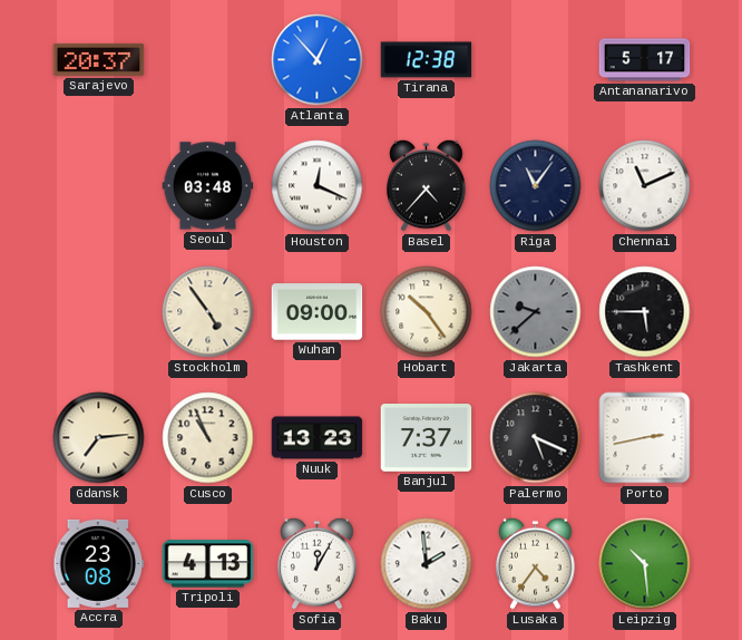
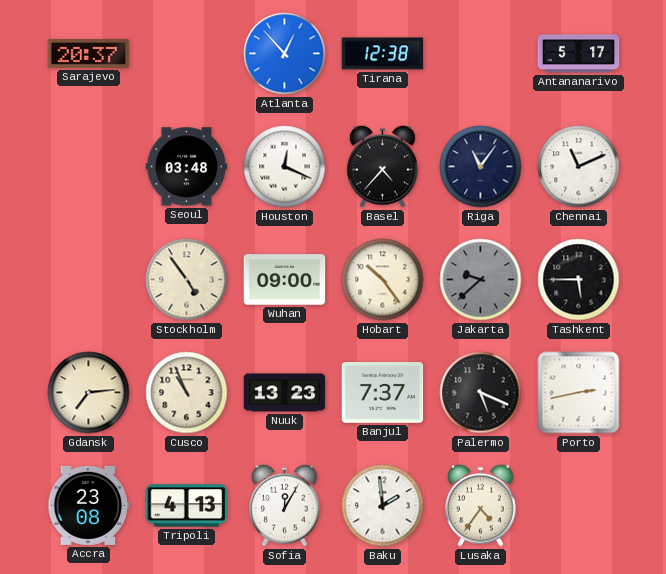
Leipzig: 10:29 -> none (645, 564)
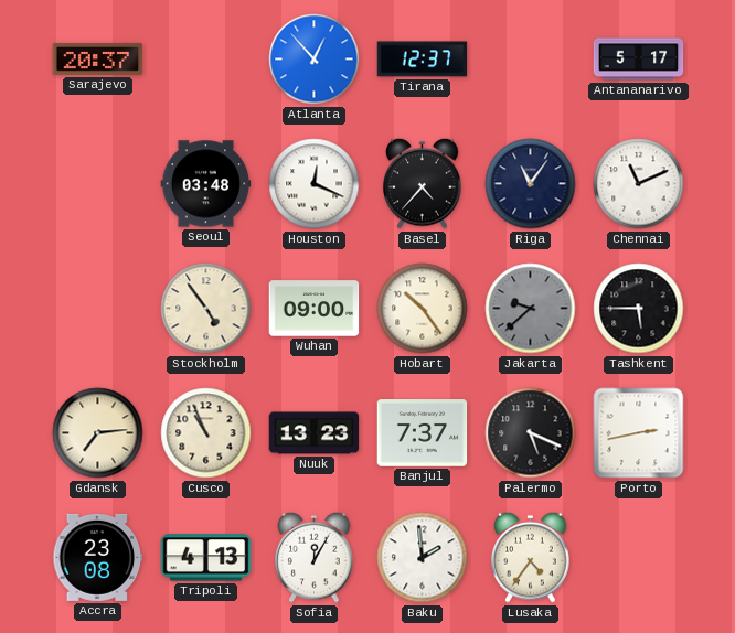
Tirana: 12:38 -> 12:37 (423, 60)
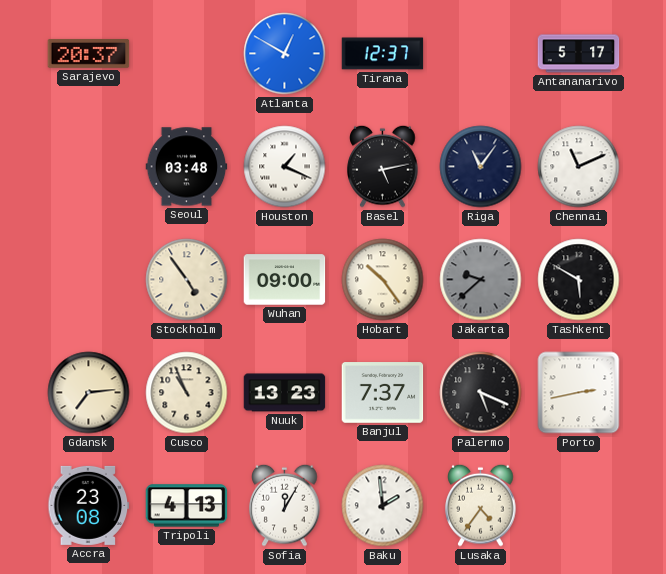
Atlanta: 12:53 -> 12:50 (285, 54)
Houston: 12:19 -> 1:19 (285, 167)
Basel: 4:37 -> 5:13 (383, 166)
Tashkent: 5:45 -> 5:50 (579, 280)
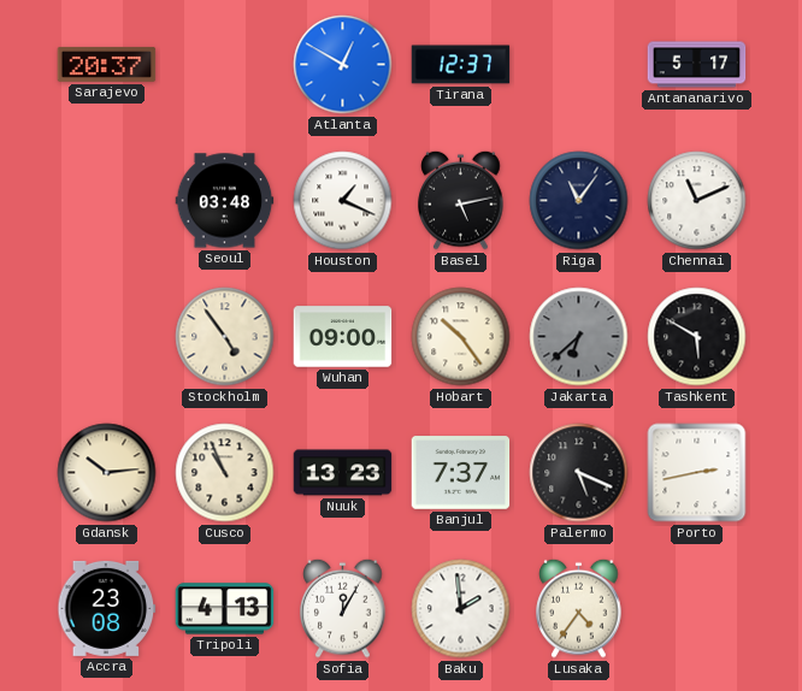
Jakarta: 9:38 -> 6:38 (579, 337)
Gdansk: 7:14 -> 10:14 (107, 473)
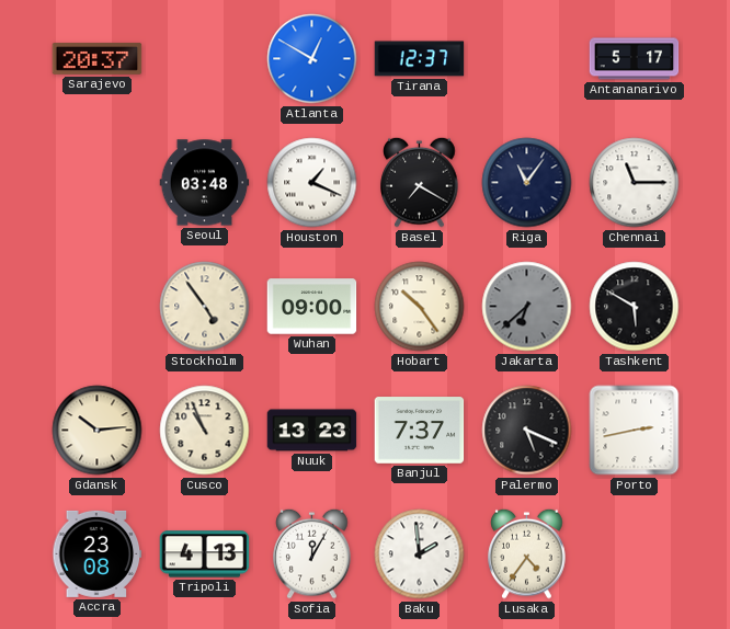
Basel: 5:13 -> 7:20 (420, 182)
Chennai: 11:11 -> 11:15 (635, 183)
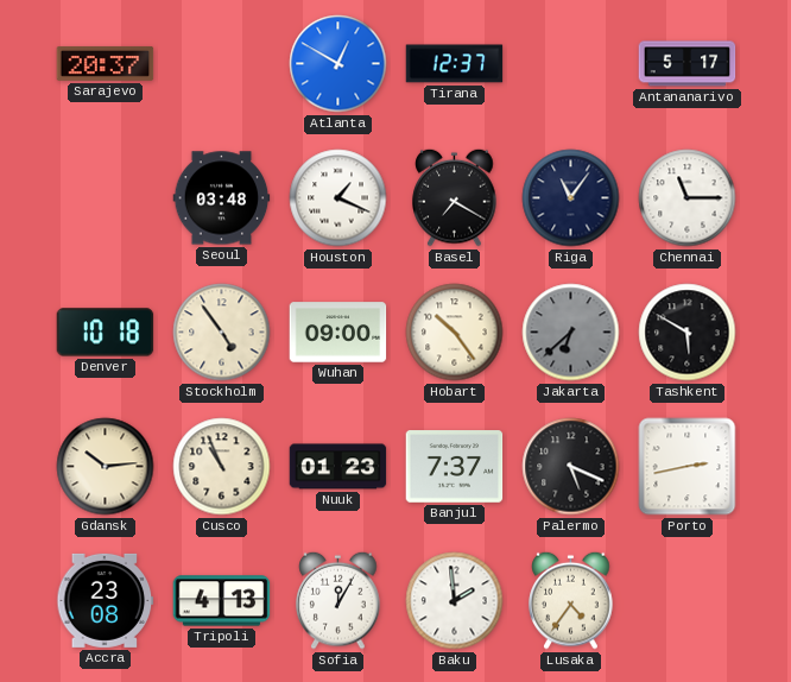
Denver: none -> 10:18 (106, 333)
Nuuk: 13:23 -> 01:23 (338, 467)
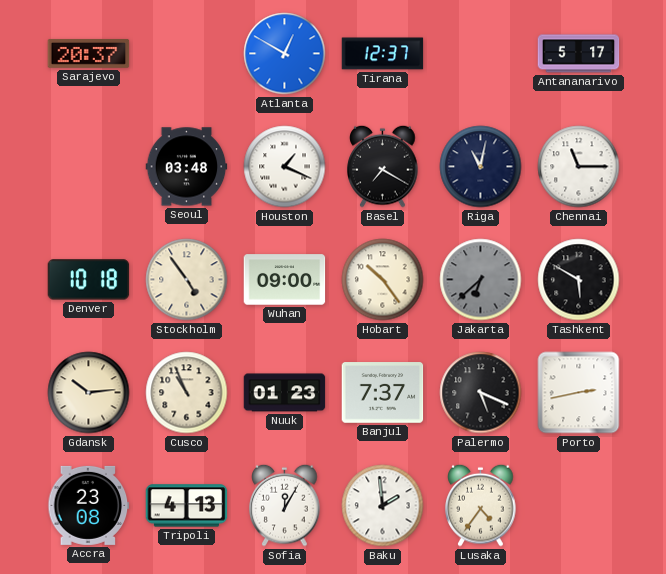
Riga: 11:06 -> 11:02 (481, 167)
